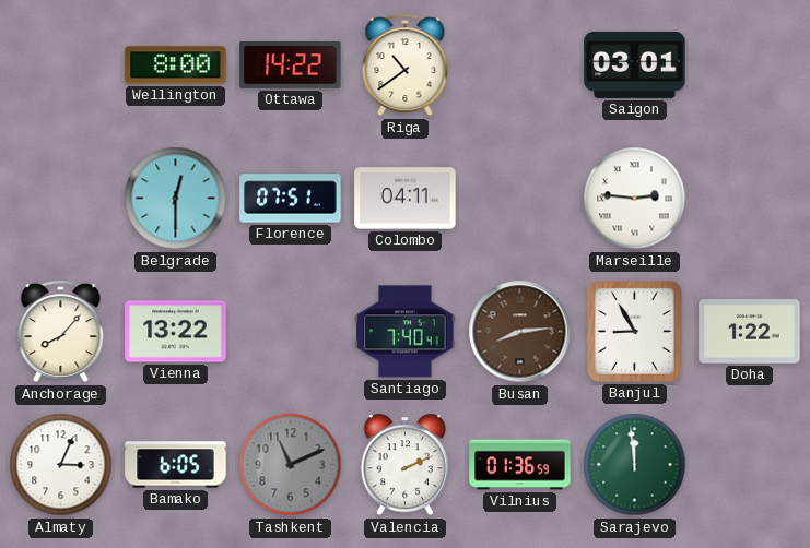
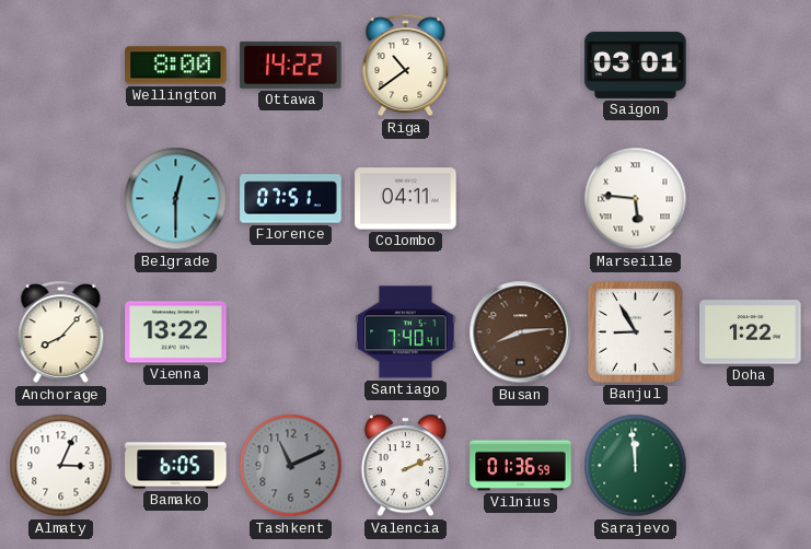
Marseille: 2:46 -> 5:46 (636, 199)
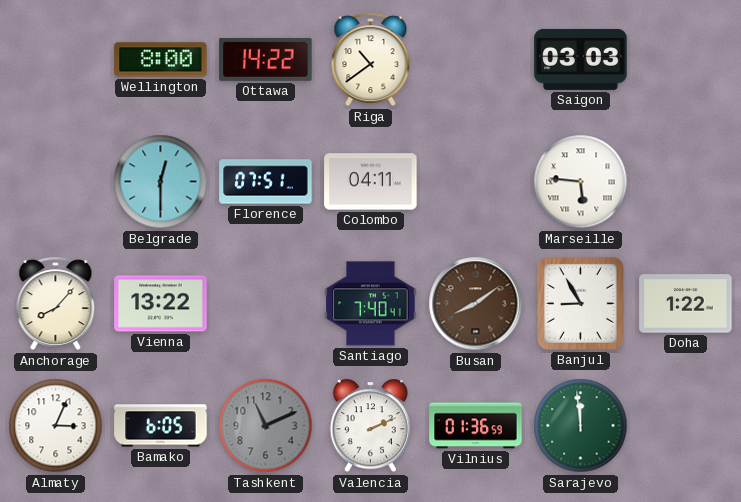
Saigon: 03:01 -> 03:03 (581, 59)
Busan: 8:14 -> 8:09 (476, 304)
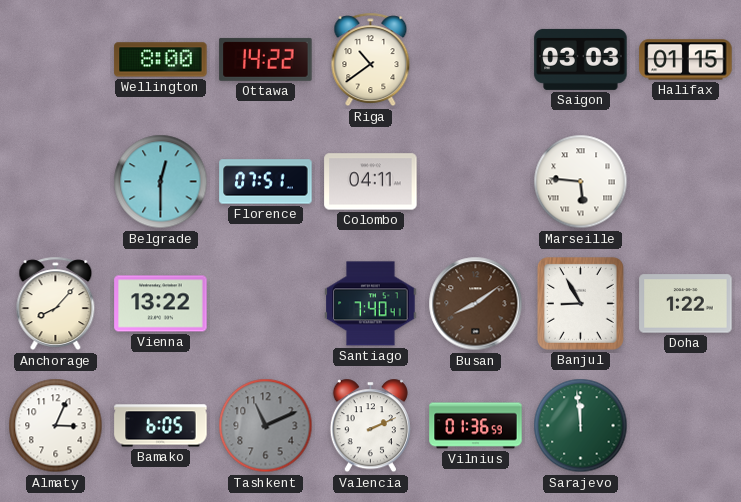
Halifax: none -> 01:15 (686, 60)
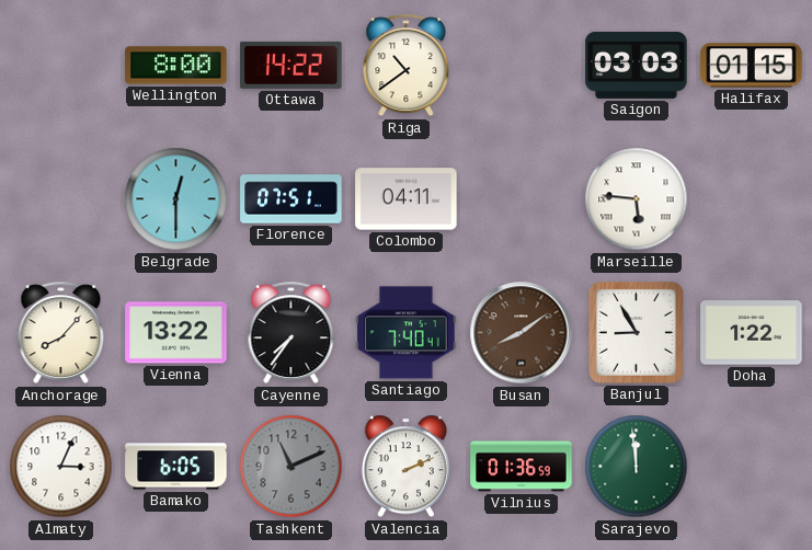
Cayenne: none -> 7:36 (291, 333)
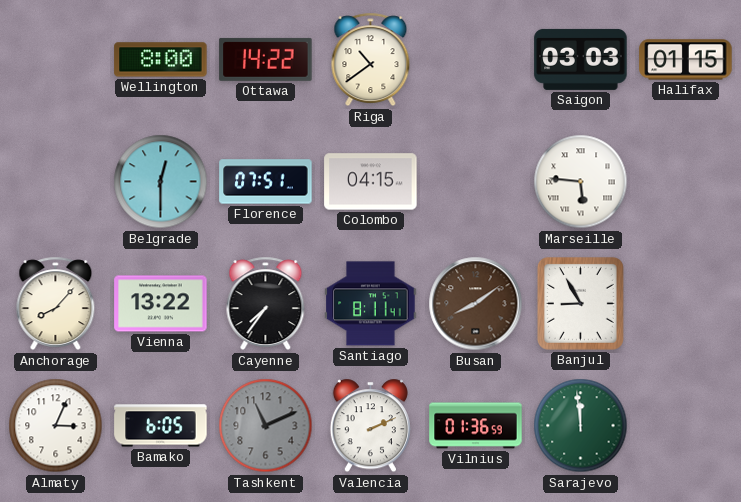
Colombo: 04:11 -> 04:15 (371, 182)
Santiago: 7:40 -> 8:11 (371, 304)
Doha: 1:22 -> none (752, 333)
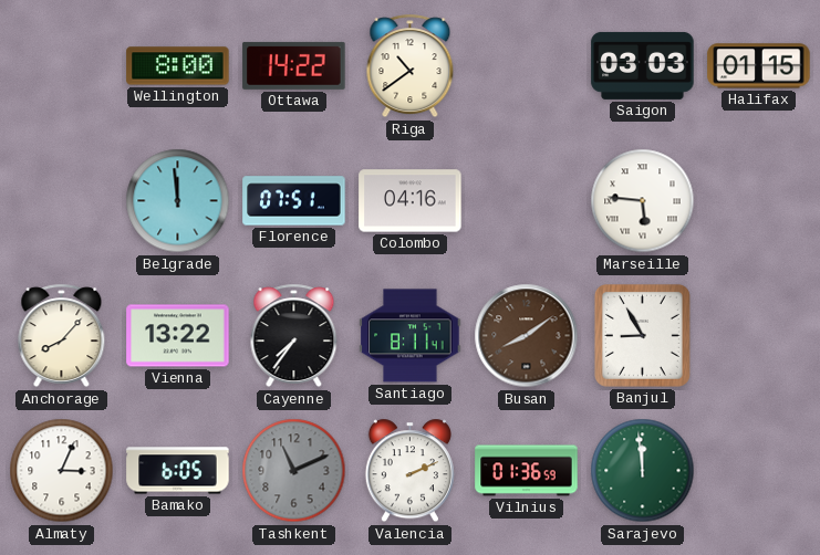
Belgrade: 12:30 -> 11:59 (178, 201)
Colombo: 04:15 -> 04:16 (411, 201)
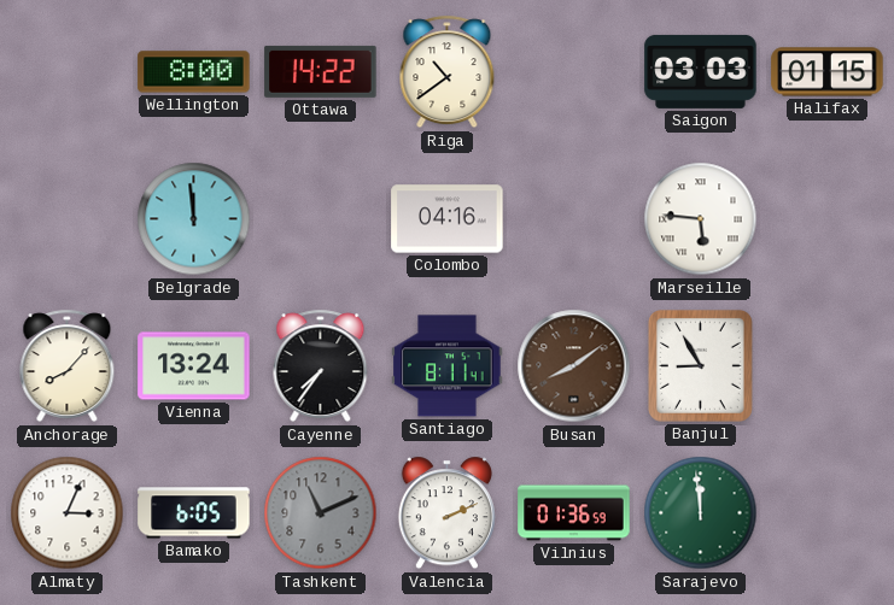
Florence: 07:51 -> none (294, 201)
Vienna: 13:22 -> 13:24 (194, 366)
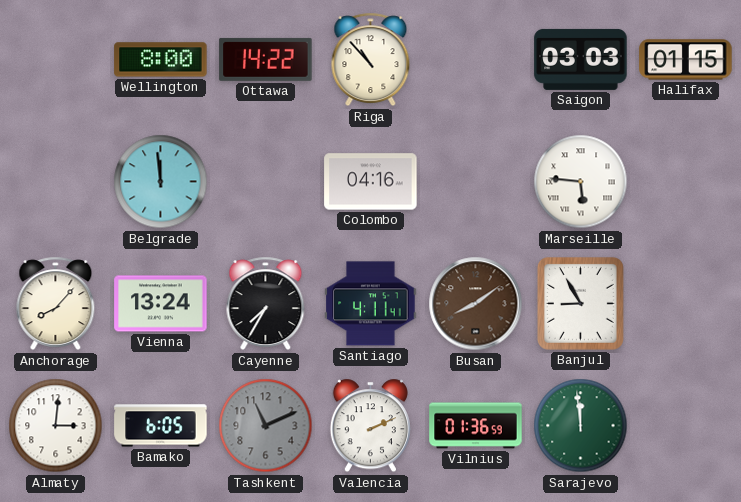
Riga: 10:39 -> 10:53 (371, 60)
Cayenne: 7:36 -> 7:35 (266, 304)
Santiago: 8:11 -> 4:11 (371, 304)
Almaty: 3:04 -> 3:01 (56, 426)
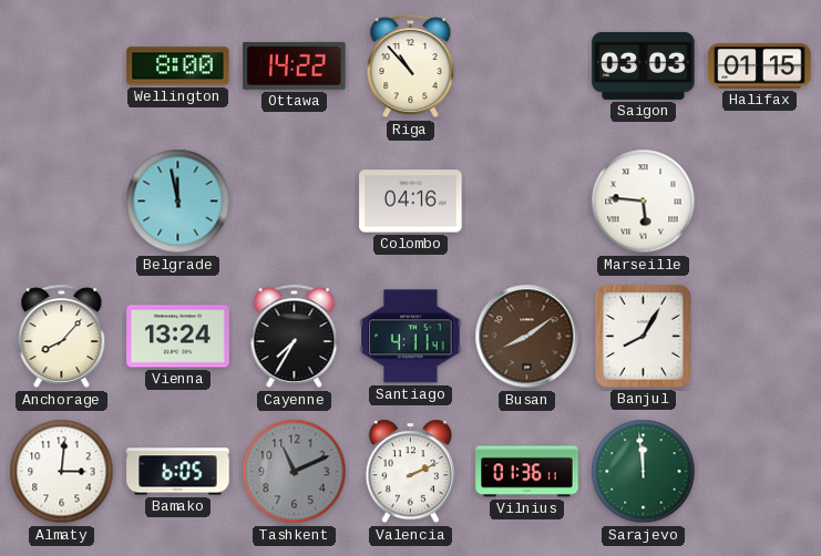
Belgrade: 11:59 -> 11:58 (178, 202)
Banjul: 8:55 -> 8:05 (643, 336)
Vilnius: 01:36:59 -> 01:36:11 (527, 472)
